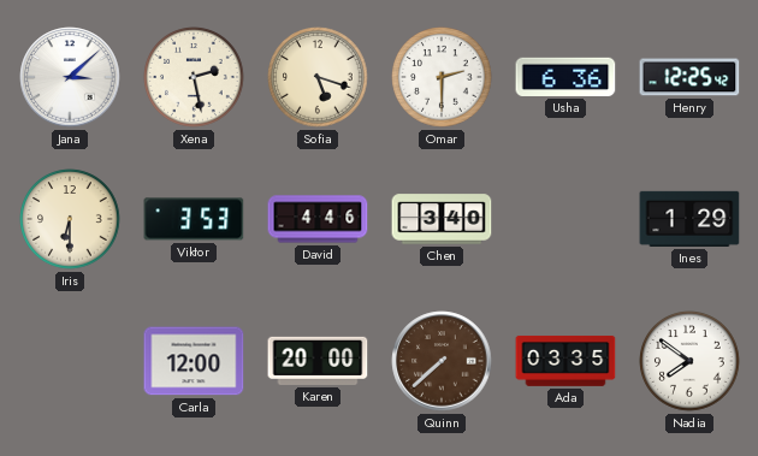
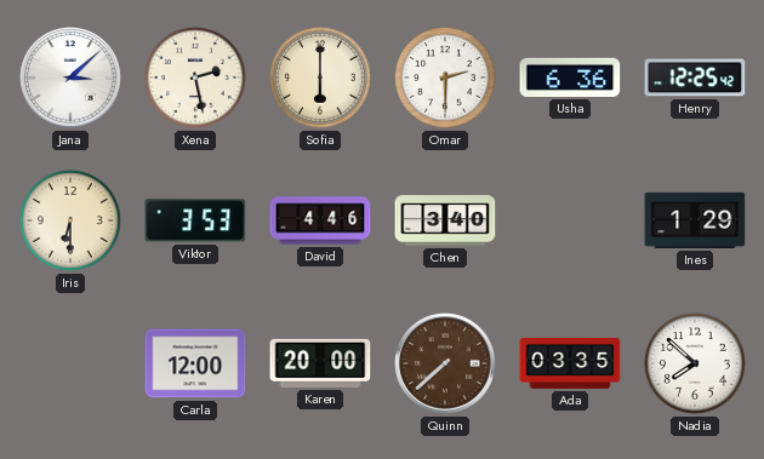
Sofia: 5:18 -> 6:00 (320, 78)
Nadia: 7:51 -> 7:52 (695, 363)
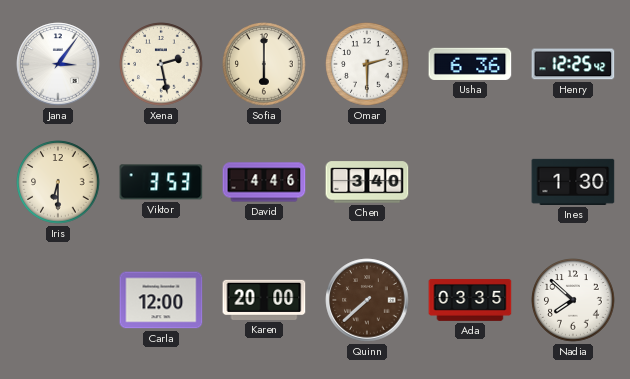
Jana: 3:08 -> 3:06 (58, 64)
Ines: 1:29 -> 1:30 (573, 182)
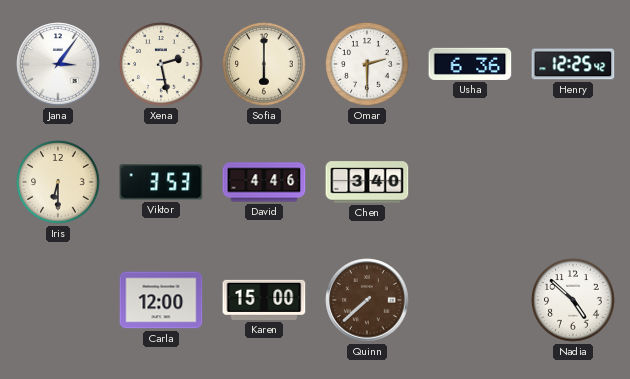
Ines: 1:30 -> none (573, 182)
Karen: 20:00 -> 15:00 (264, 300)
Ada: 03:35 -> none (470, 300)
Nadia: 7:52 -> 4:52 (573, 300)
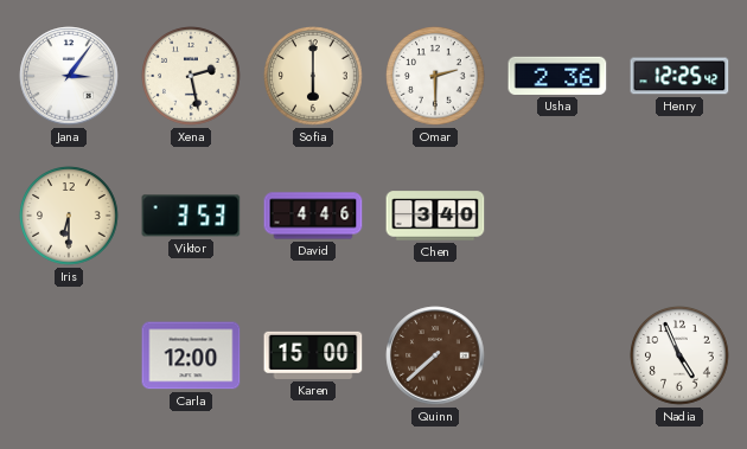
Usha: 6:36 -> 2:36 (557, 76)
Nadia: 4:52 -> 4:56 (679, 355)
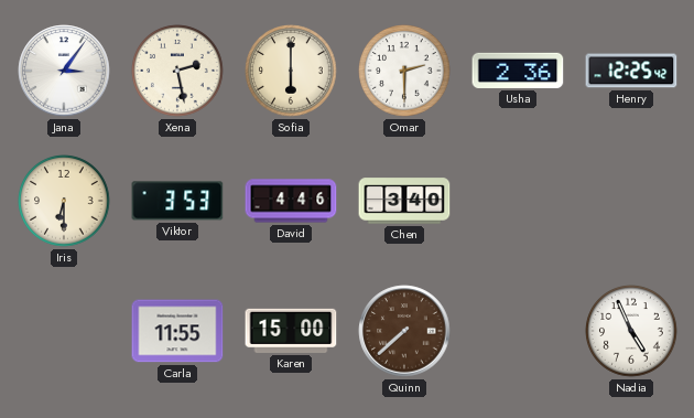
Carla: 12:00 -> 11:55 (177, 331)
